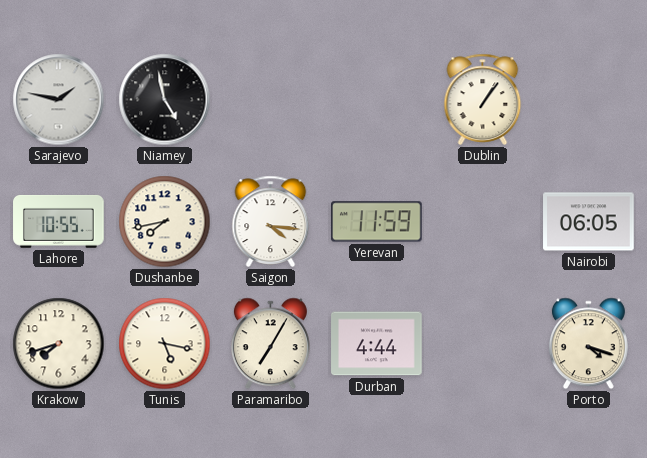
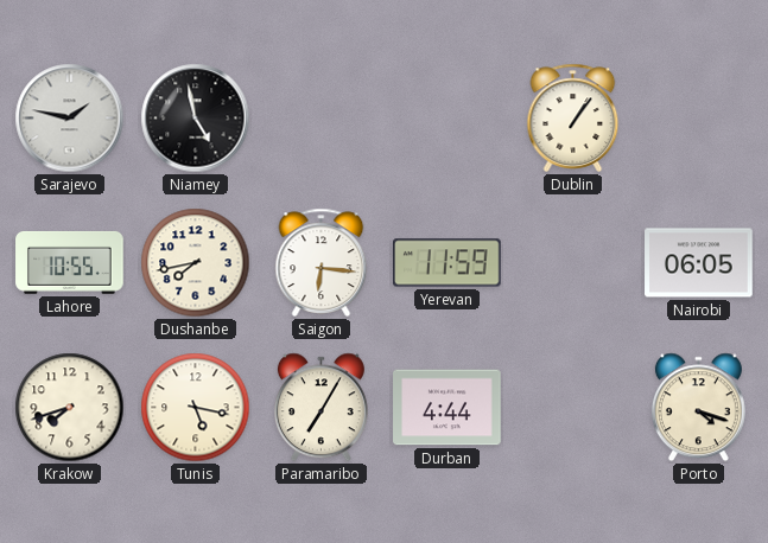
Saigon: 4:16 -> 6:16 (322, 262)
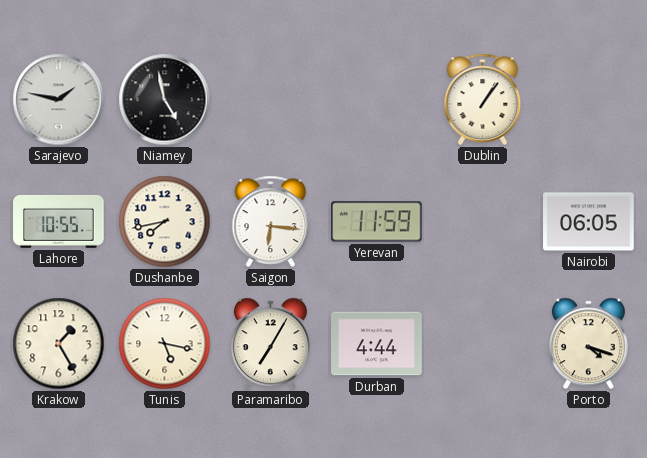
Krakow: 7:42 -> 1:25 (59, 344)
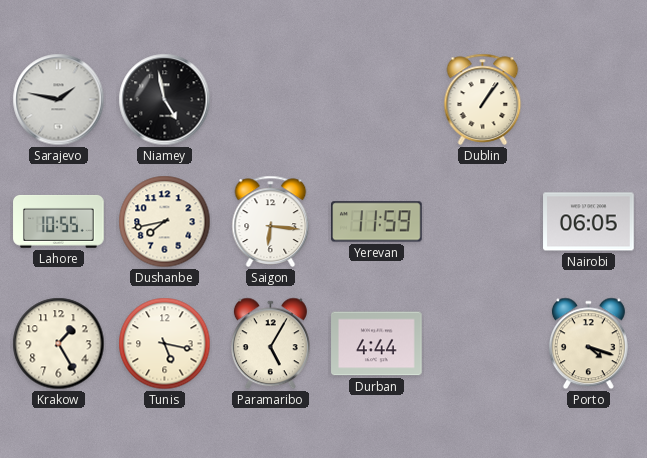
Paramaribo: 7:05 -> 5:05 (270, 344)
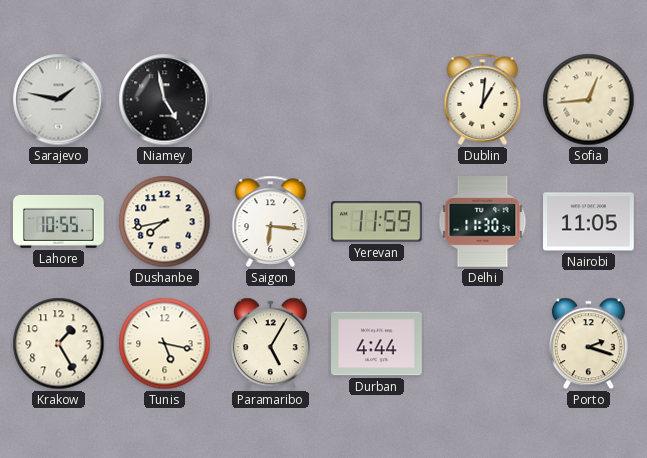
Dublin: 1:06 -> 1:01 (483, 99)
Sofia: none -> 12:44 (589, 100)
Delhi: none -> 11:30 (483, 222)
Nairobi: 06:05 -> 11:05 (589, 222)
Porto: 4:18 -> 2:18 (588, 344)
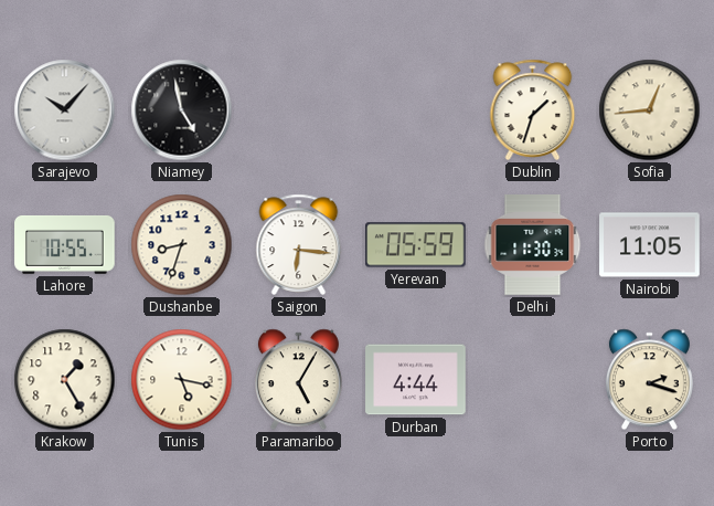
Sarajevo: 1:47 -> 10:07 (65, 110)
Dublin: 1:01 -> 1:33 (533, 109)
Dushanbe: 7:43 -> 8:33 (182, 245)
Yerevan: 11:59 -> 05:59 (416, 245)
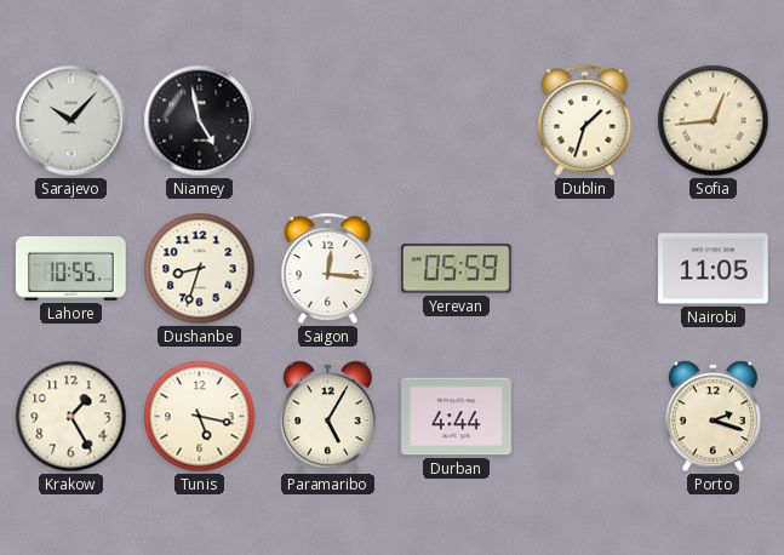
Saigon: 6:16 -> 12:16 (328, 268)
Delhi: 11:30 -> none (533, 245)
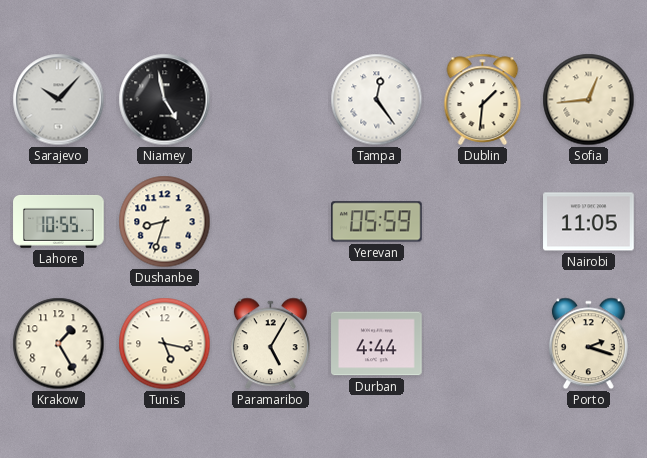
Tampa: none -> 12:24 (377, 100)
Dublin: 1:33 -> 1:31 (483, 99)
Saigon: 12:16 -> none (328, 268)
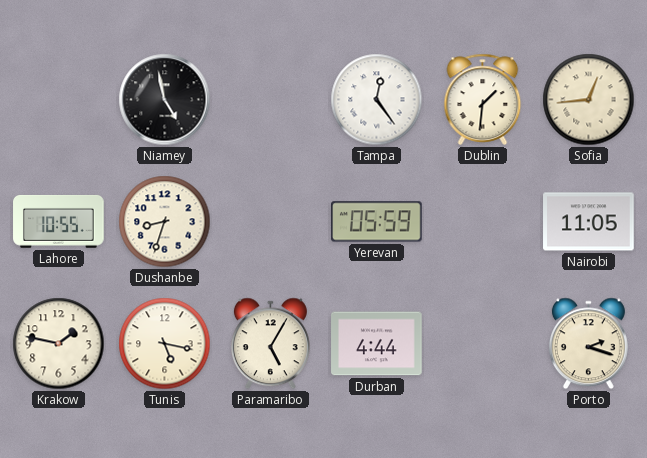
Sarajevo: 10:07 -> none (59, 100)
Krakow: 1:25 -> 1:47 (59, 344)
